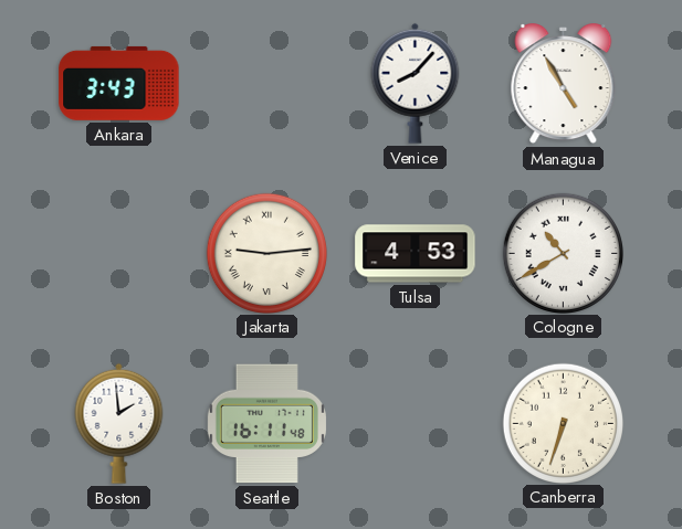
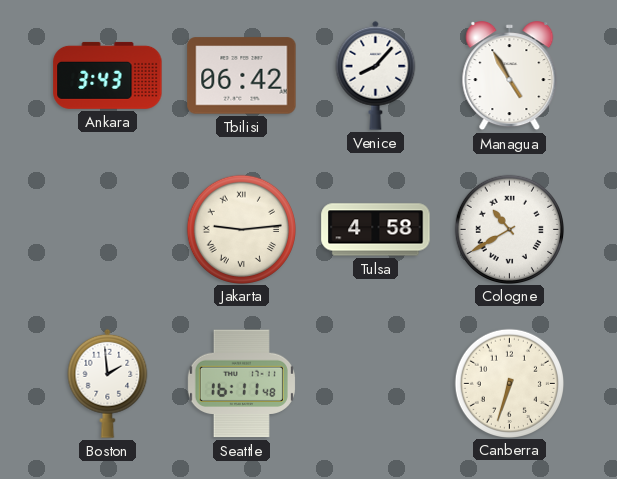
Tbilisi: none -> 06:42 (242, 76)
Tulsa: 4:53 -> 4:58 (376, 230)
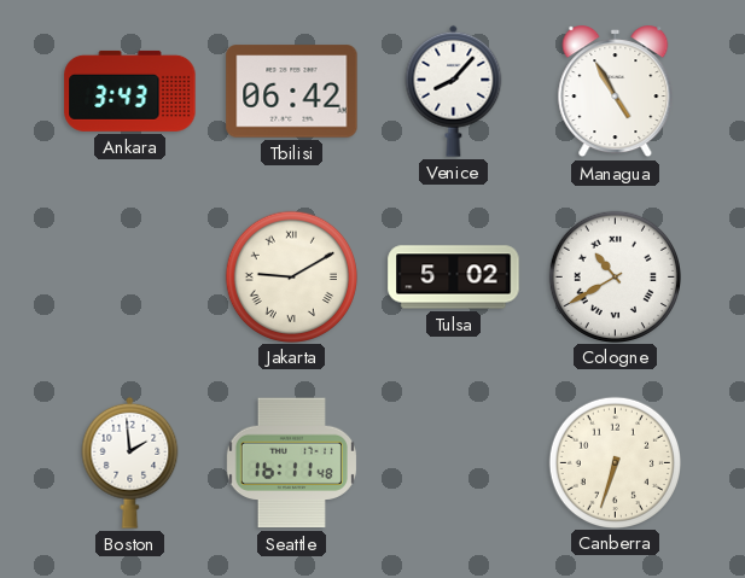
Jakarta: 9:14 -> 9:10 (291, 276)
Tulsa: 4:58 -> 5:02 (454, 278)
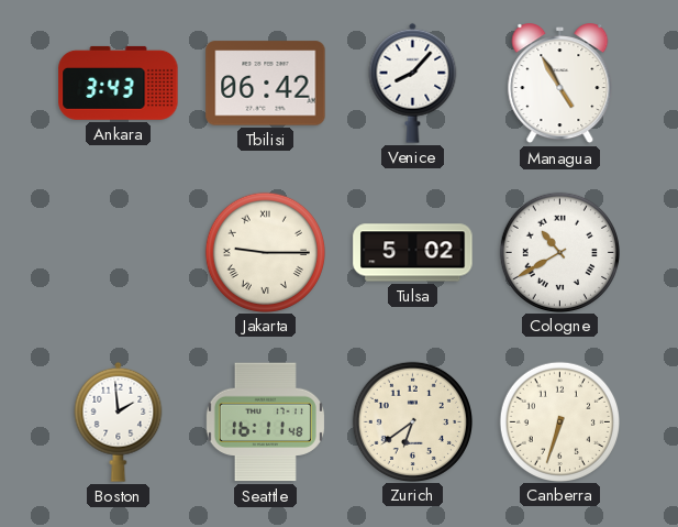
Jakarta: 9:10 -> 9:15 (265, 252)
Zurich: none -> 6:39 (412, 421)
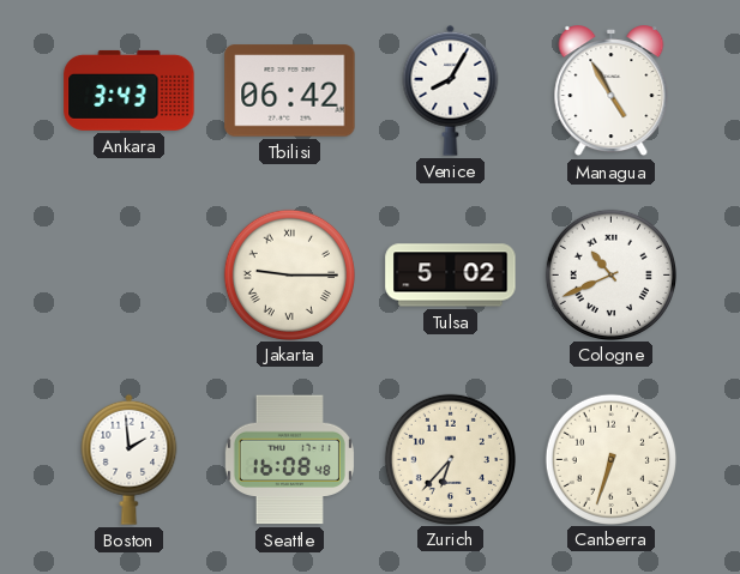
Venice: 8:07 -> 8:05 (451, 90)
Cologne: 10:40 -> 10:41 (610, 274)
Seattle: 16:11 -> 16:08 (289, 460)
Zurich: 6:39 -> 6:37 (450, 459)
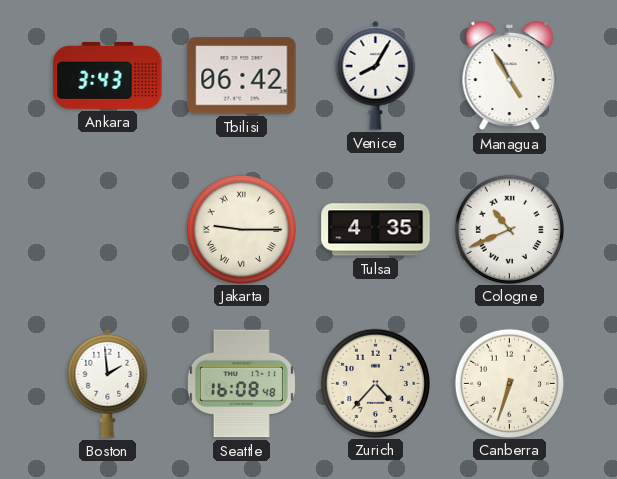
Tulsa: 5:02 -> 4:35 (376, 230)
Zurich: 6:37 -> 4:37 (375, 383)
